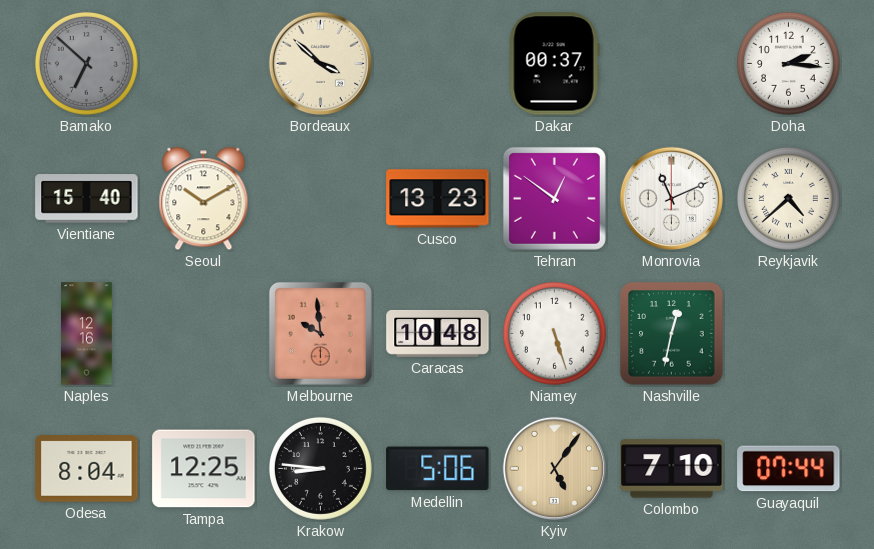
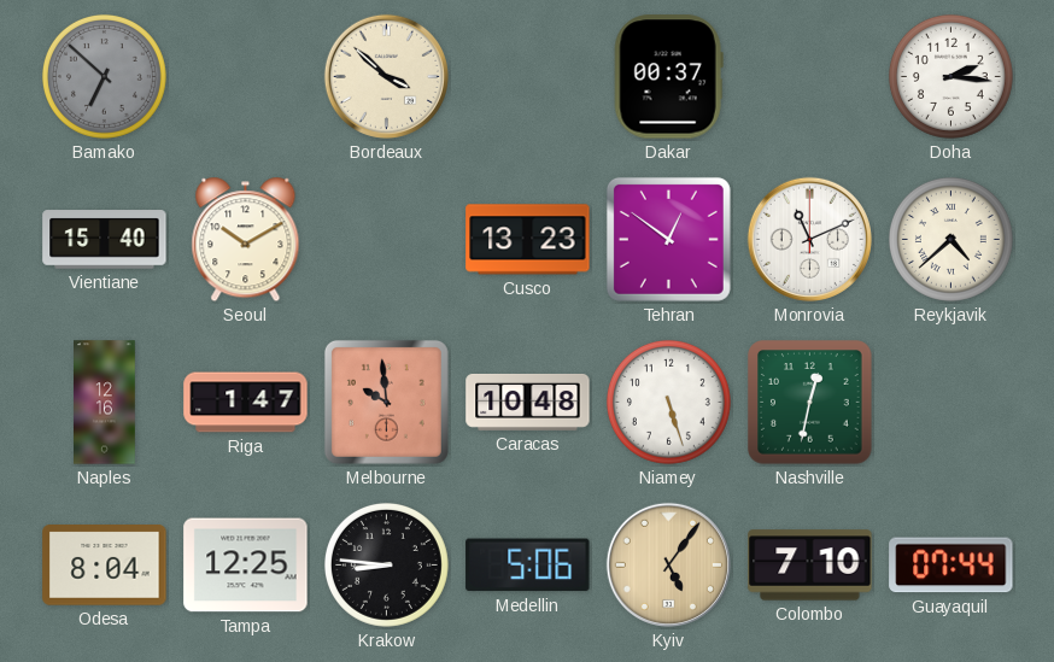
Riga: none -> 1:47 (246, 403)
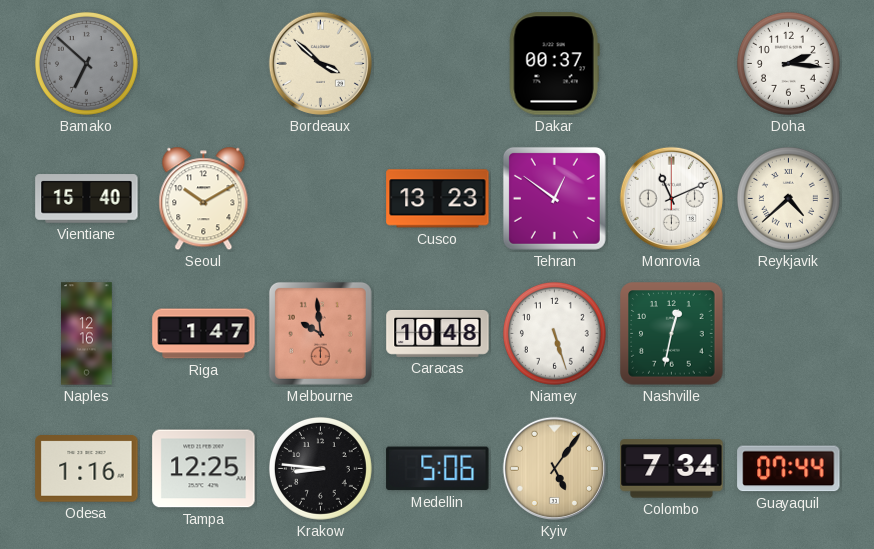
Odesa: 8:04 -> 1:16 (87, 469)
Colombo: 7:10 -> 7:34 (672, 469)
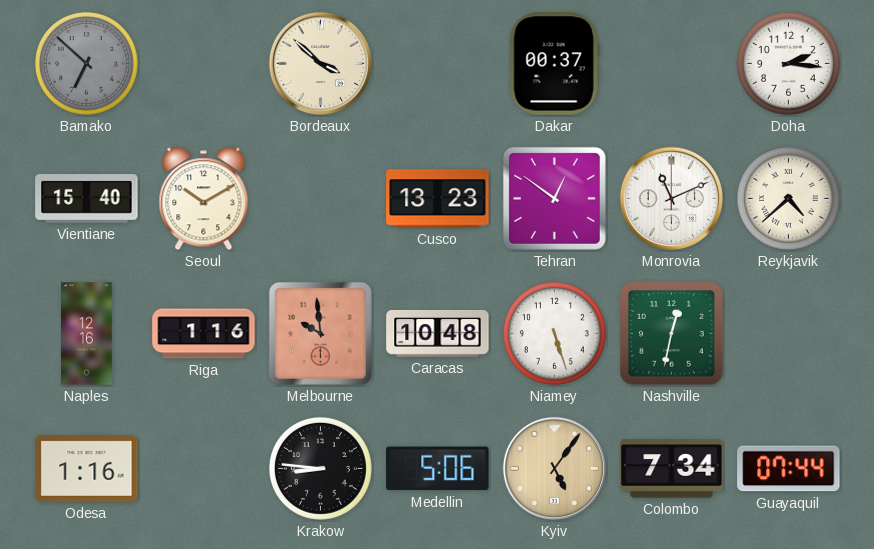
Riga: 1:47 -> 1:16 (204, 334)
Tampa: 12:25 -> none (204, 469)
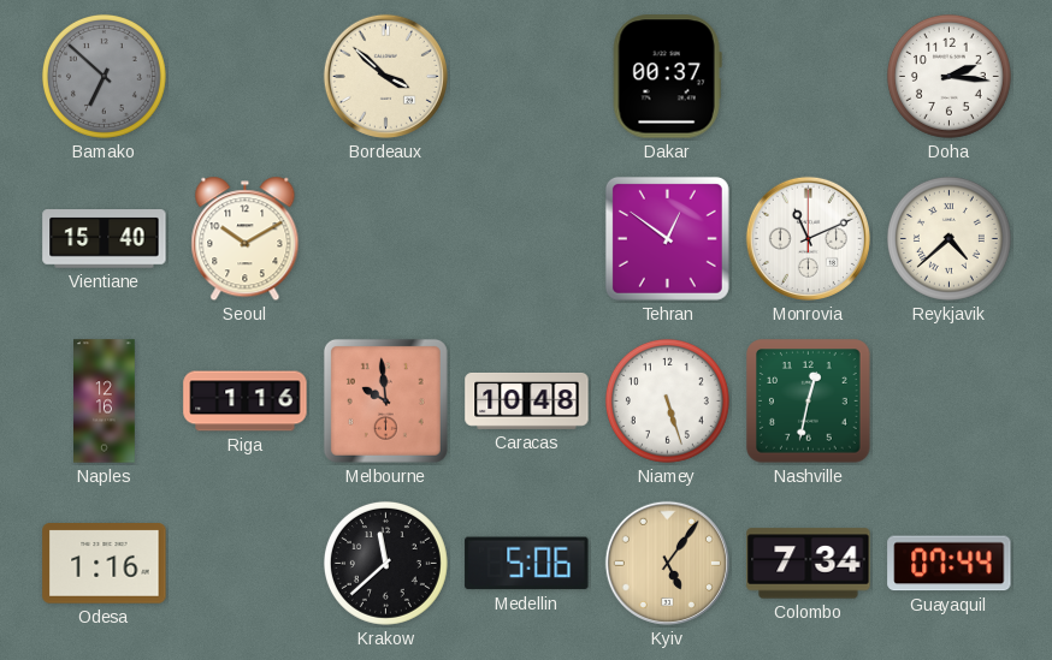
Cusco: 13:23 -> none (438, 199)
Krakow: 8:46 -> 11:38 (385, 563)
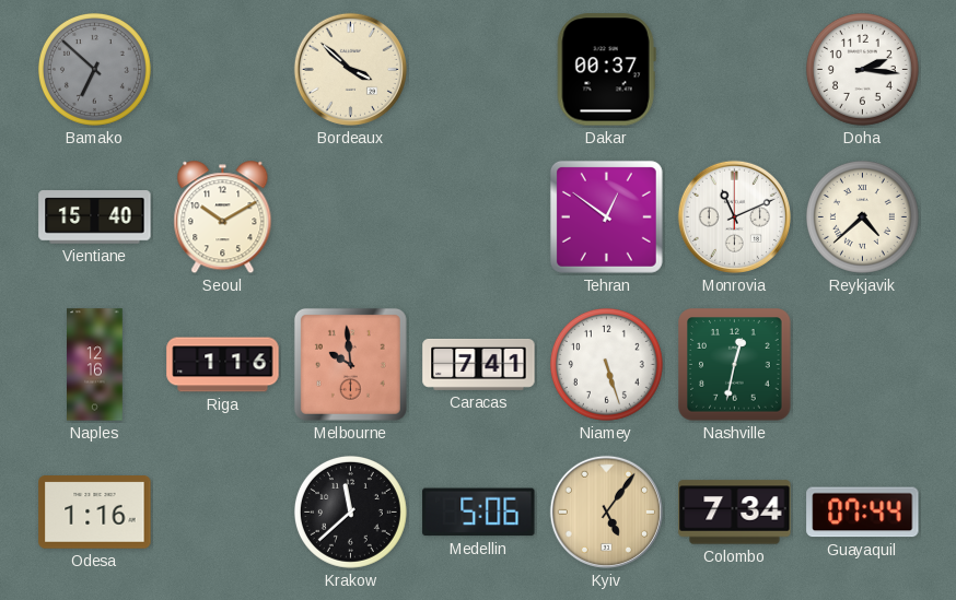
Caracas: 10:48 -> 7:41 (479, 364)
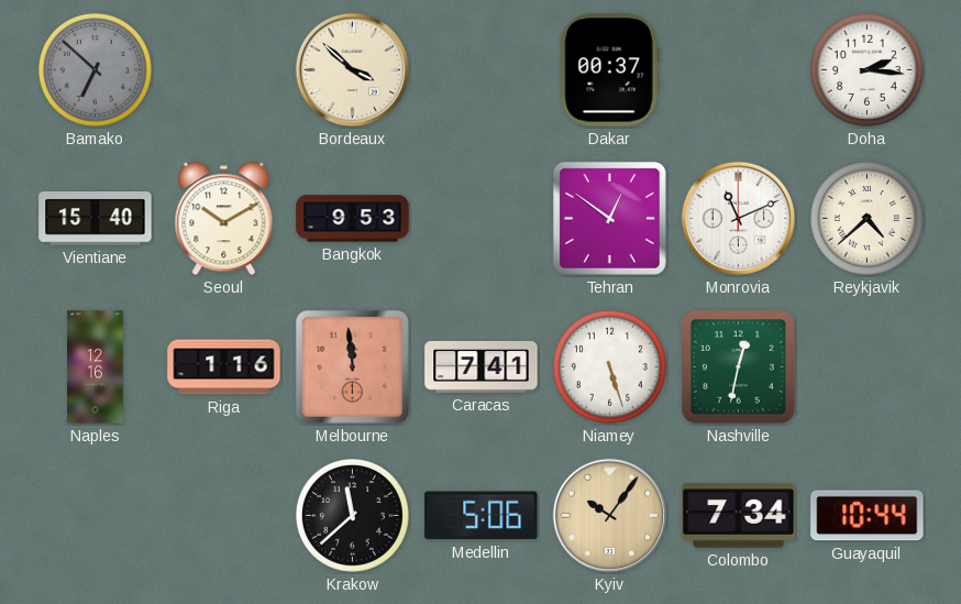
Bangkok: none -> 9:53 (353, 219)
Melbourne: 9:59 -> 11:59 (352, 366)
Odesa: 1:16 -> none (95, 513)
Kyiv: 5:06 -> 10:06 (609, 515)
Guayaquil: 07:44 -> 10:44 (868, 516)
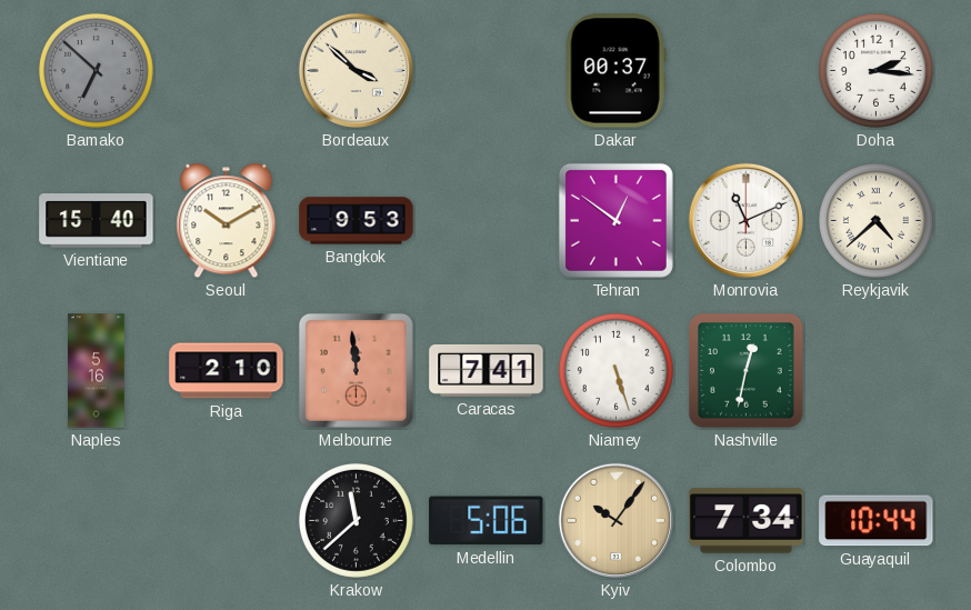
Naples: 12:16 -> 5:16 (97, 371)
Riga: 1:16 -> 2:10 (227, 371)
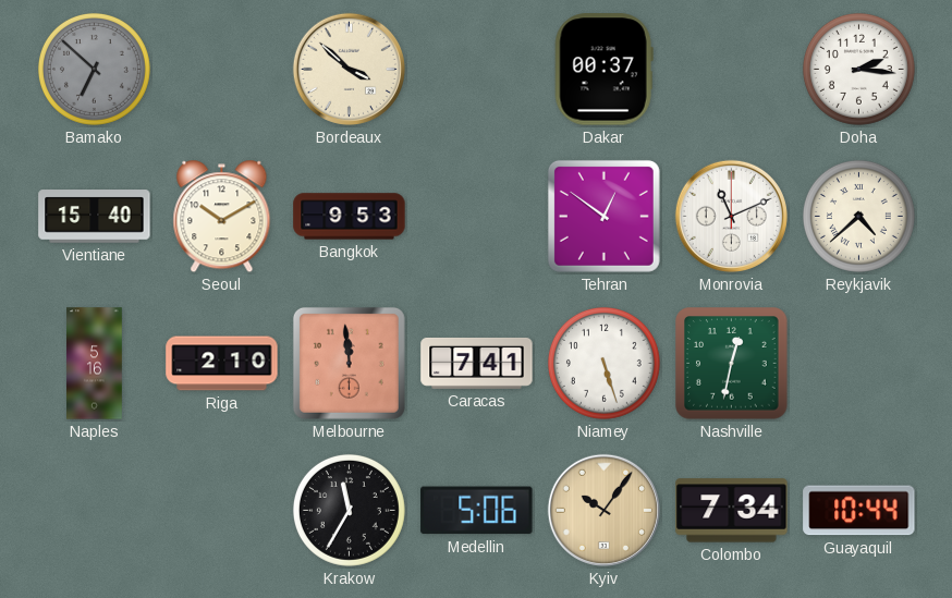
Krakow: 11:38 -> 11:35 (349, 510)
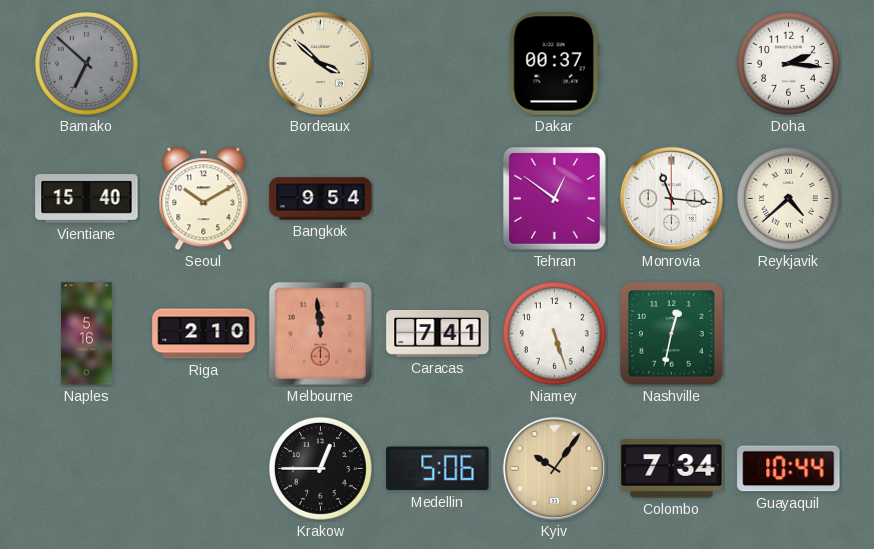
Bangkok: 9:53 -> 9:54 (321, 199)
Monrovia: 11:11 -> 11:16 (671, 198)
Krakow: 11:35 -> 12:45 (320, 468)
